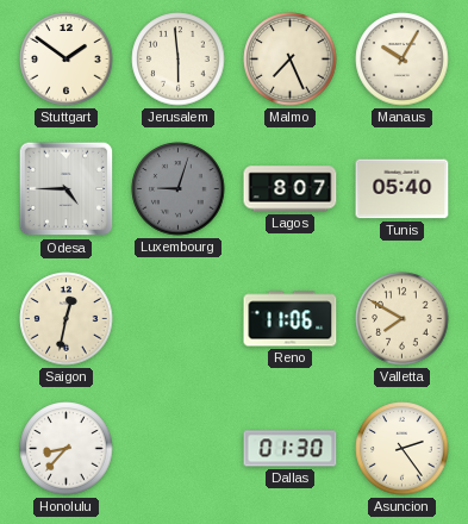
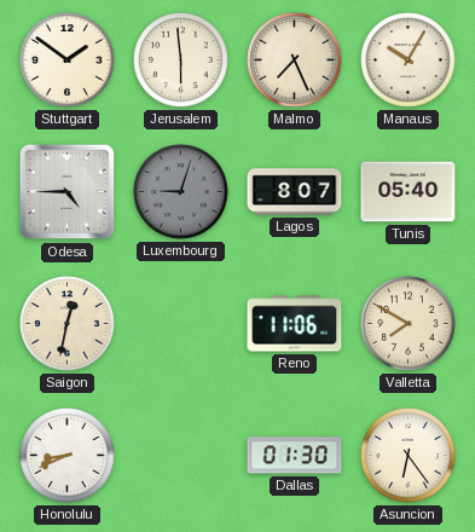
Honolulu: 8:37 -> 8:41 (68, 456)
Asuncion: 2:24 -> 6:24 (409, 456)
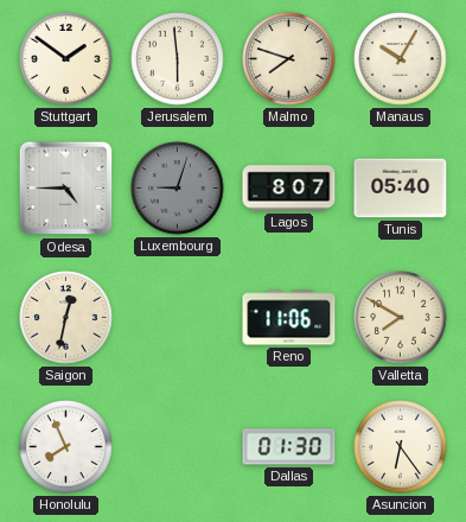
Malmo: 7:26 -> 7:48 (289, 59)
Honolulu: 8:41 -> 7:56 (66, 447)
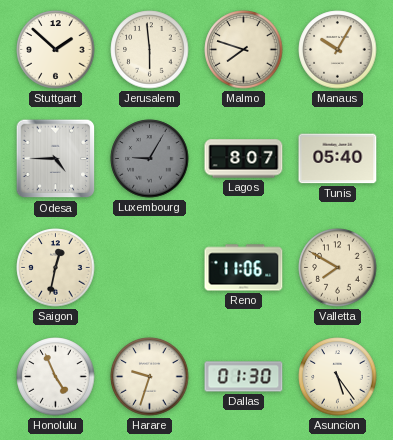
Stuttgart: 1:51 -> 1:52 (56, 50)
Luxembourg: 9:03 -> 9:05 (150, 159)
Honolulu: 7:56 -> 4:56 (56, 377)
Harare: none -> 9:33 (150, 377)
Asuncion: 6:24 -> 5:24 (338, 377)
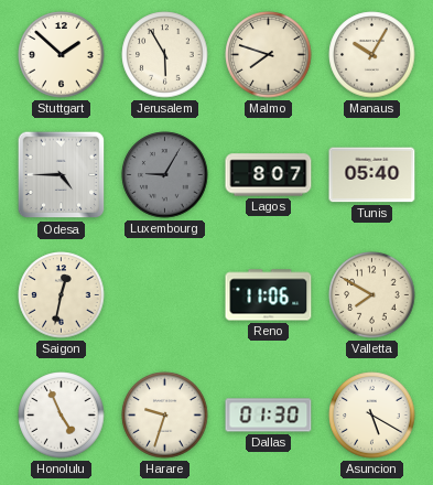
Jerusalem: 5:59 -> 5:55 (165, 55)
Asuncion: 5:24 -> 5:20 (372, 416)
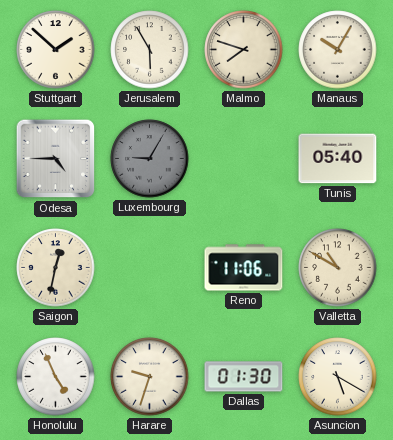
Lagos: 8:07 -> none (269, 175)
Valletta: 7:50 -> 10:50 (338, 268)
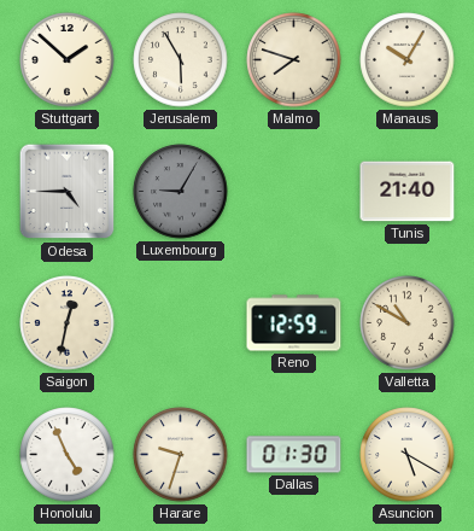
Tunis: 05:40 -> 21:40 (408, 192)
Reno: 11:06 -> 12:59 (294, 323)
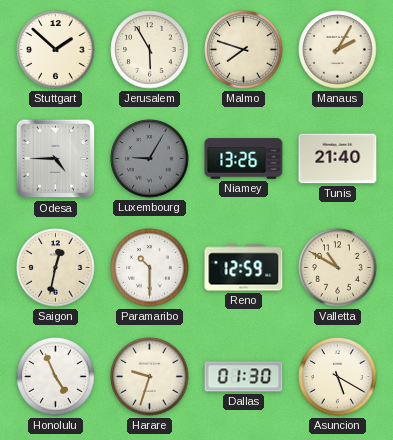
Manaus: 10:05 -> 2:05 (338, 50)
Niamey: none -> 13:26 (244, 159)
Paramaribo: none -> 10:30 (150, 268)
